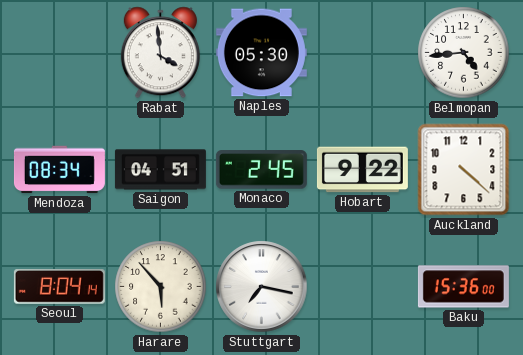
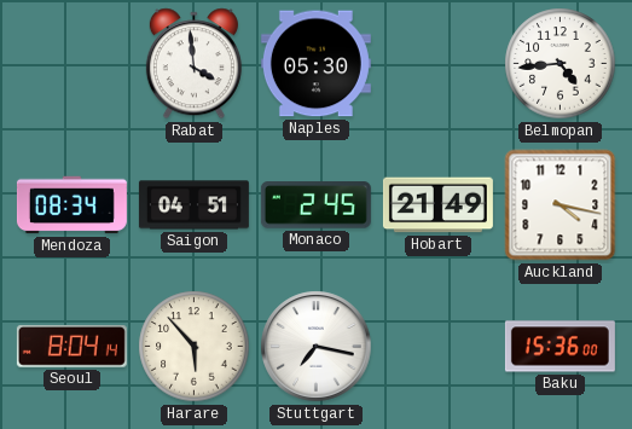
Hobart: 9:22 -> 21:49 (437, 205)
Auckland: 4:22 -> 4:17 (561, 205)
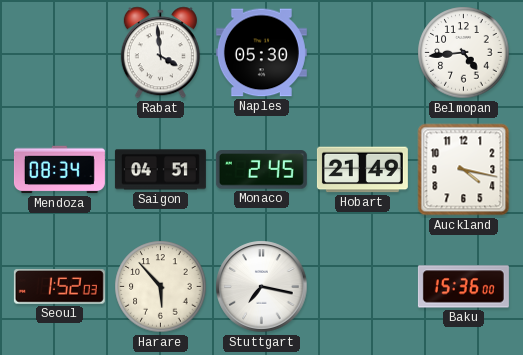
Seoul: 8:04 -> 1:52 (59, 287)
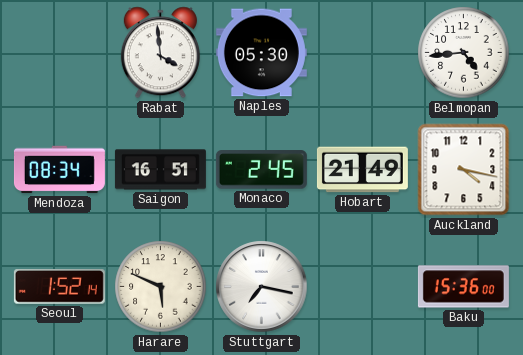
Saigon: 04:51 -> 16:51 (160, 170)
Seoul: 1:52:03 -> 1:52:14 (59, 287)
Harare: 5:53 -> 5:49 (161, 287)
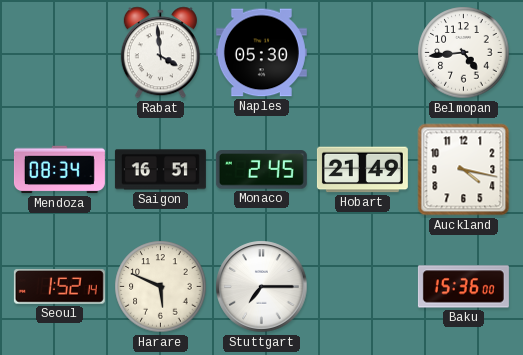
Stuttgart: 7:17 -> 7:15 (262, 287)
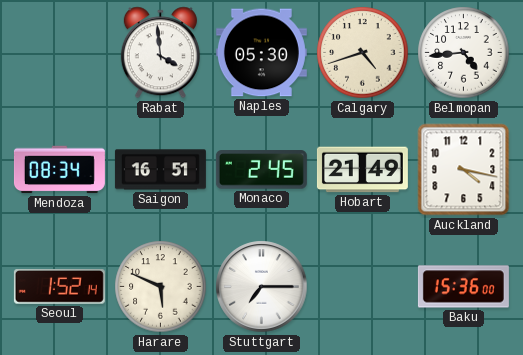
Calgary: none -> 4:42 (363, 53)
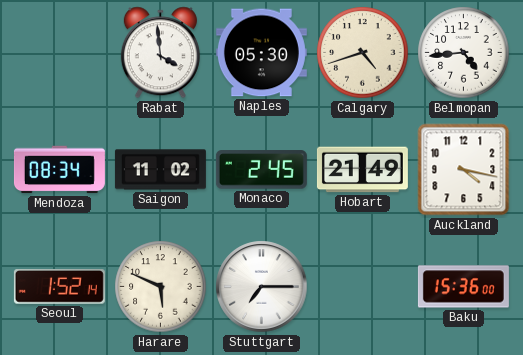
Saigon: 16:51 -> 11:02 (160, 170)
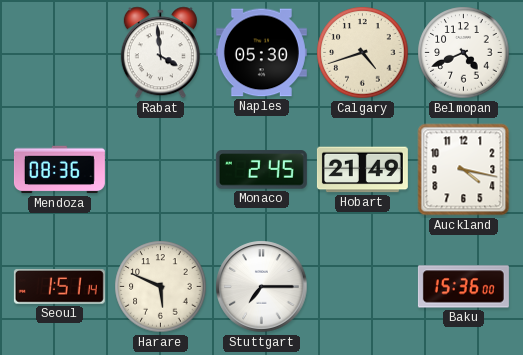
Belmopan: 4:44 -> 4:41 (464, 53)
Mendoza: 08:34 -> 08:36 (59, 170)
Saigon: 11:02 -> none (160, 170)
Seoul: 1:52 -> 1:51 (59, 287)
